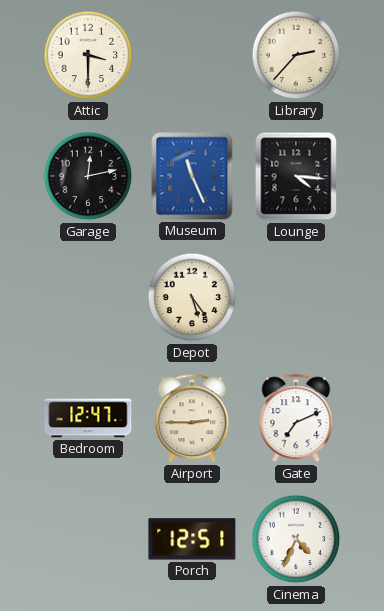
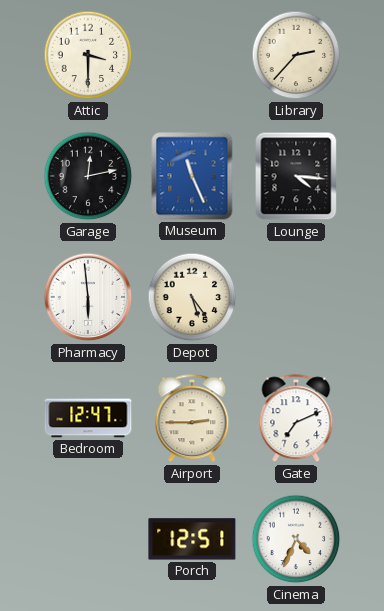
Pharmacy: none -> 5:59 (88, 297)
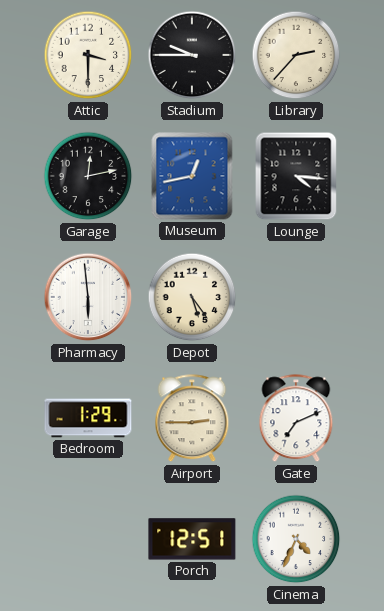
Stadium: none -> 9:45 (192, 55)
Museum: 11:26 -> 12:43 (192, 176)
Bedroom: 12:47 -> 1:29 (88, 418)
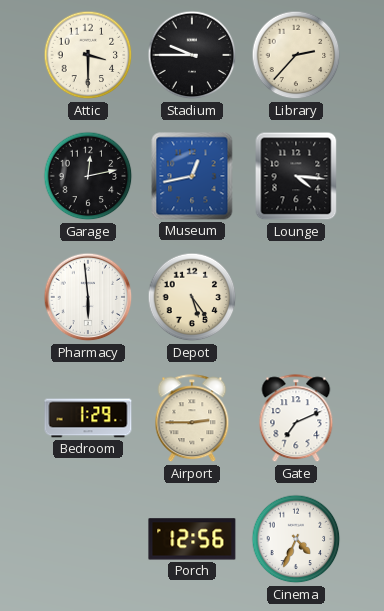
Porch: 12:51 -> 12:56 (192, 539)
